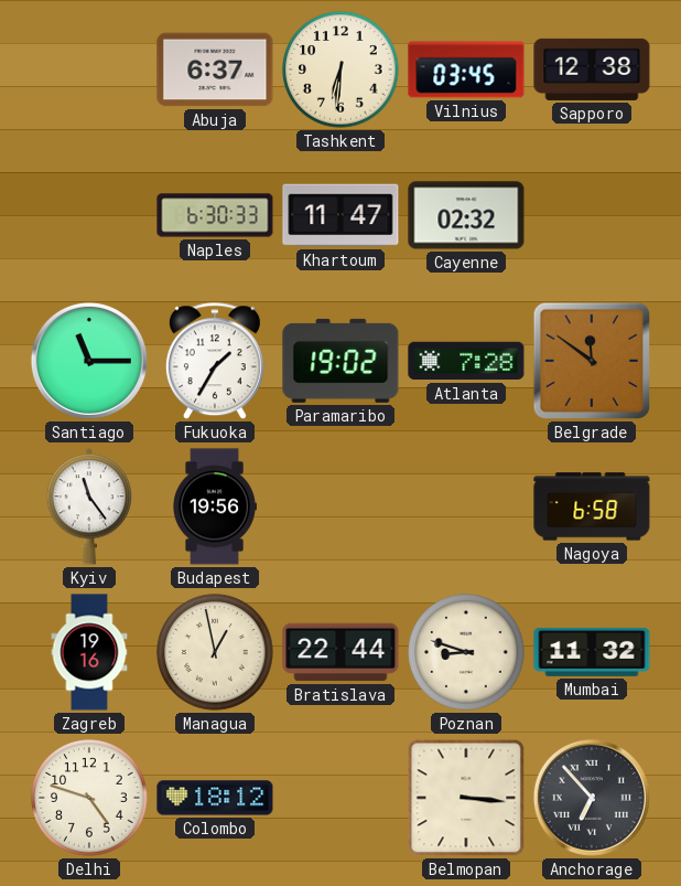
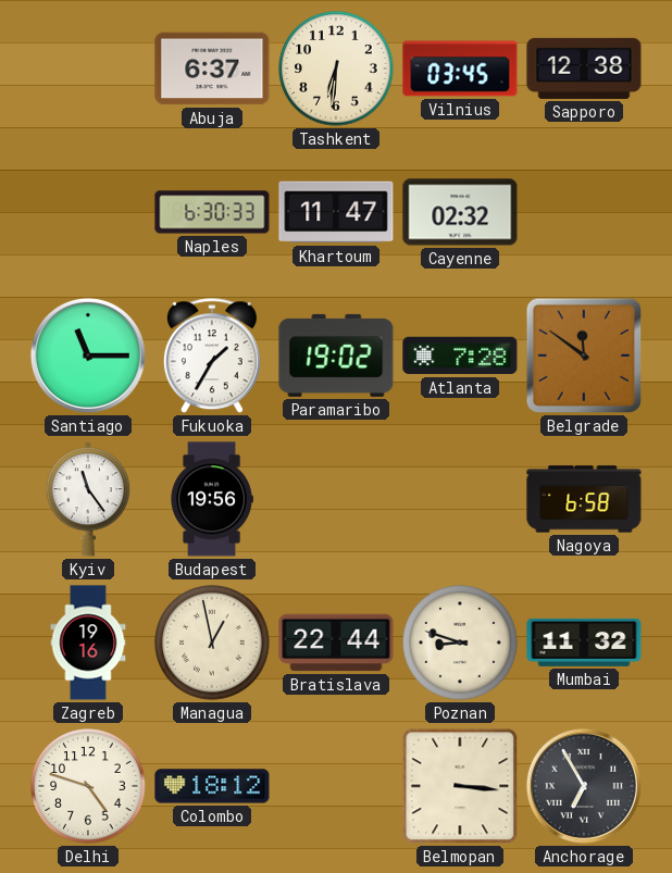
Anchorage: 6:53 -> 6:55 (584, 786)
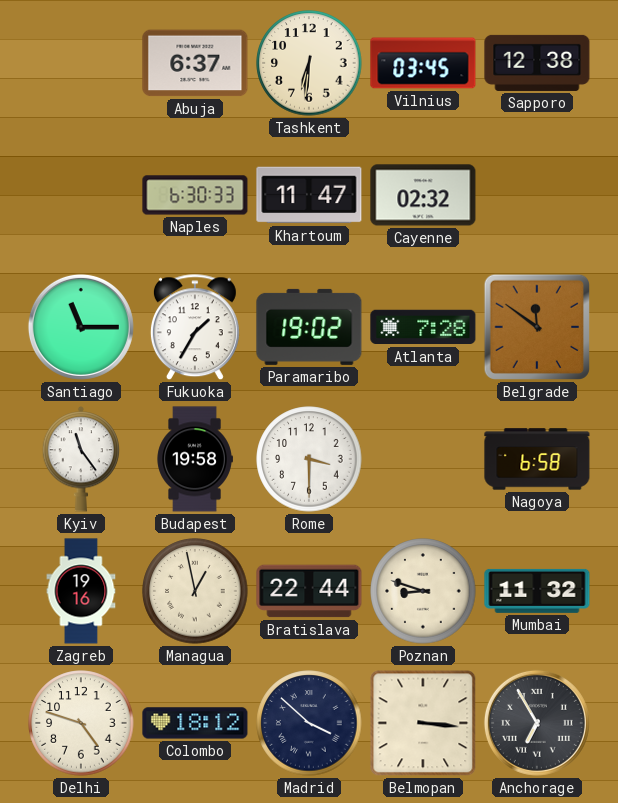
Budapest: 19:56 -> 19:58 (195, 459)
Rome: none -> 3:30 (309, 459)
Madrid: none -> 3:52 (309, 723)
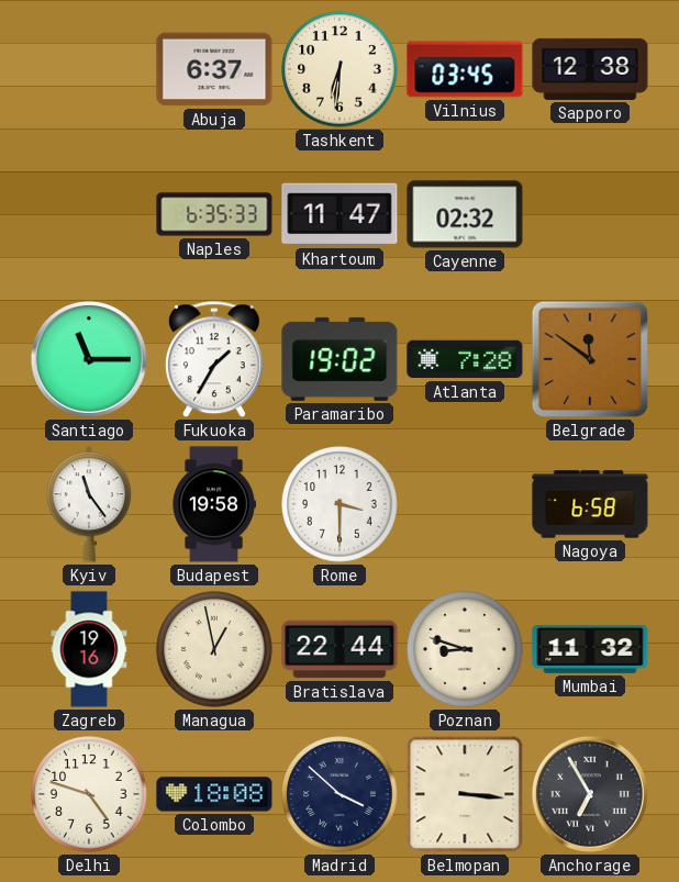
Naples: 6:30 -> 6:35 (214, 214)
Colombo: 18:12 -> 18:08 (214, 794)
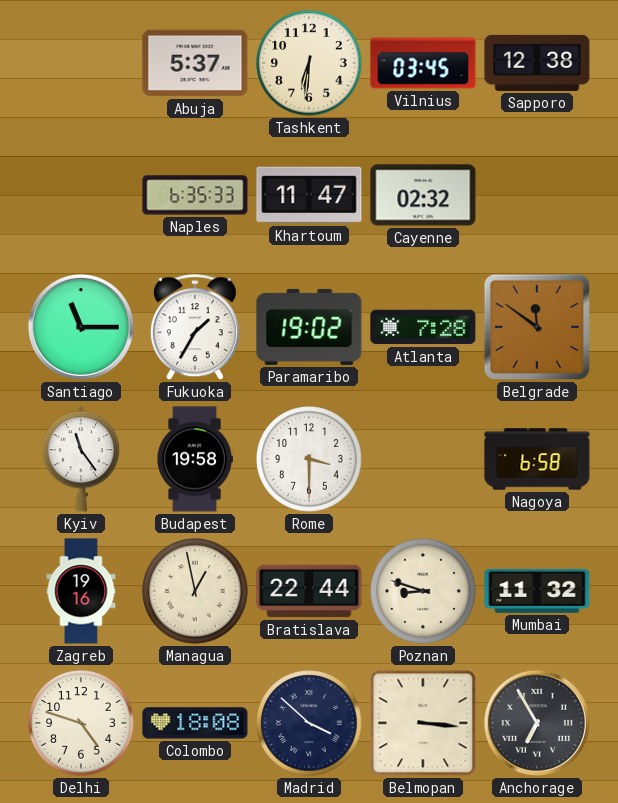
Abuja: 6:37 -> 5:37 (195, 63)
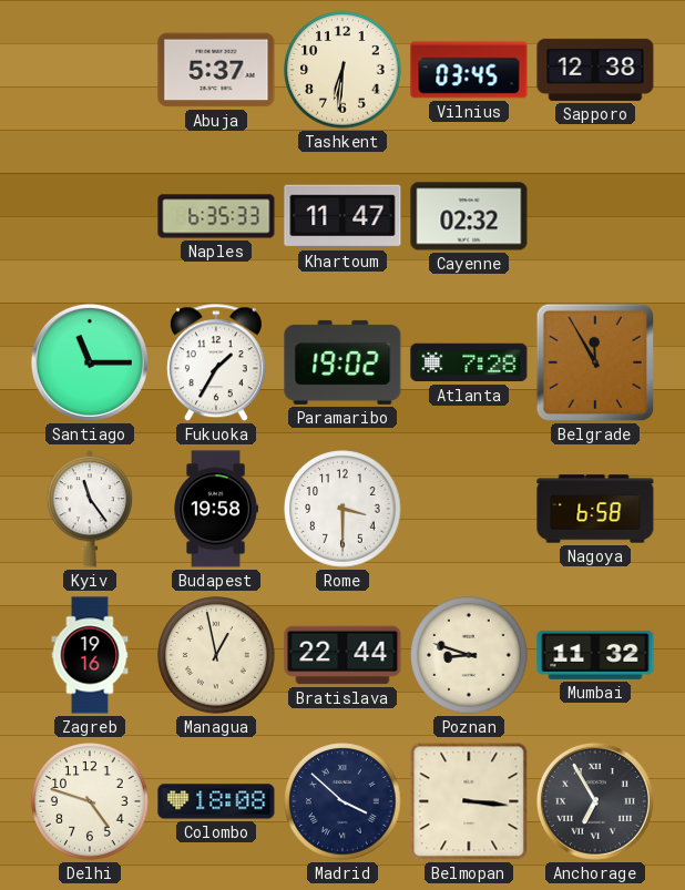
Belgrade: 11:51 -> 11:55 (595, 362)
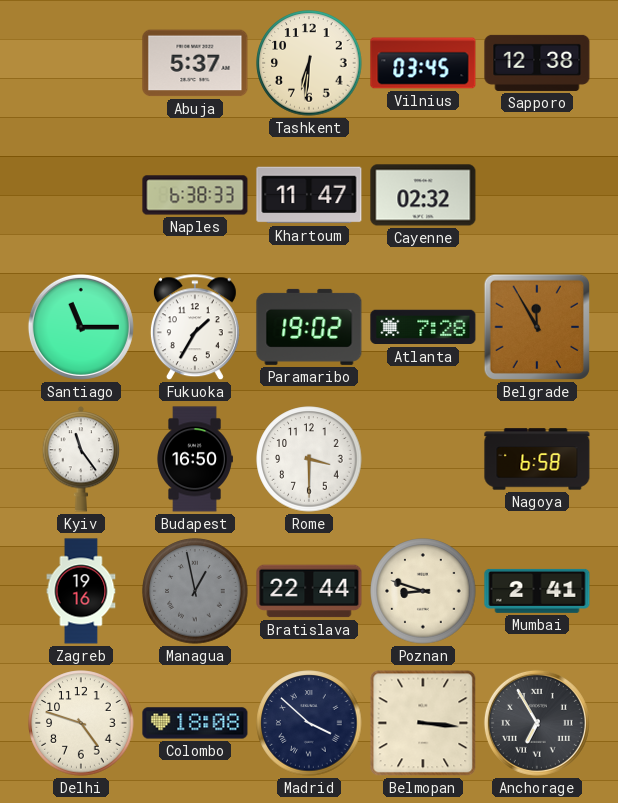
Naples: 6:35 -> 6:38 (195, 195)
Budapest: 19:58 -> 16:50 (195, 459)
Managua dial: cream -> grey (195, 591)
Mumbai: 11:32 -> 2:41 (537, 591)
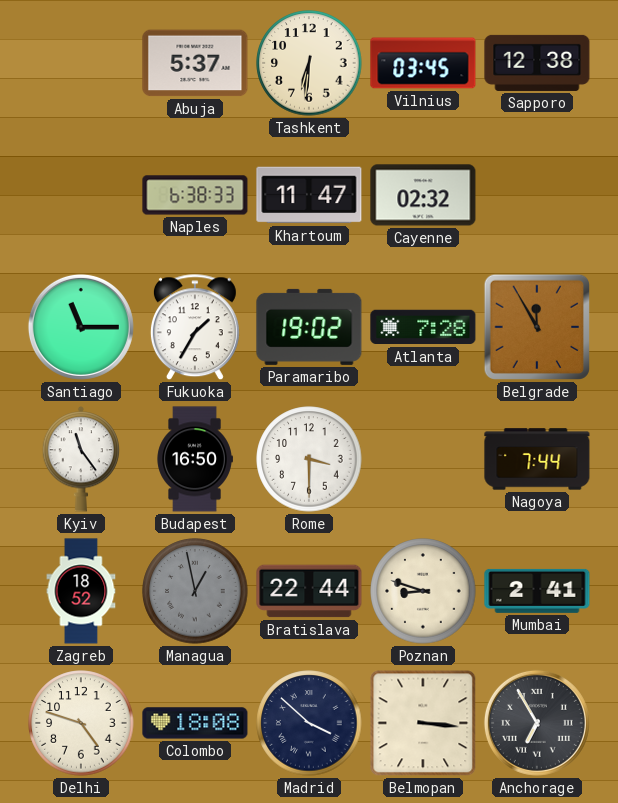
Nagoya: 6:58 -> 7:44 (537, 459)
Zagreb: 19:16 -> 18:52 (81, 591)
